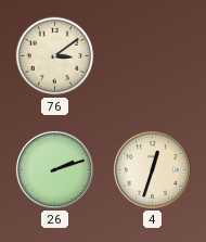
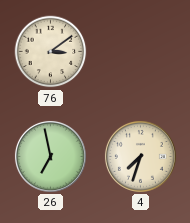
26: 2:12 -> 6:58 (50, 156)
4: 12:33 -> 7:33 (140, 156)
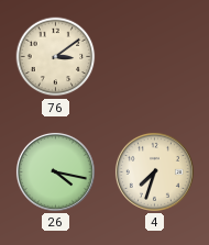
26: 6:58 -> 4:17 (55, 171)
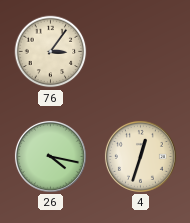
76: 3:09 -> 3:06 (51, 52)
4: 7:33 -> 12:33 (140, 156)
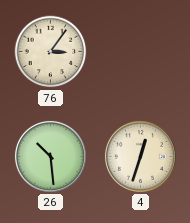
26: 4:17 -> 10:29 (50, 156)
